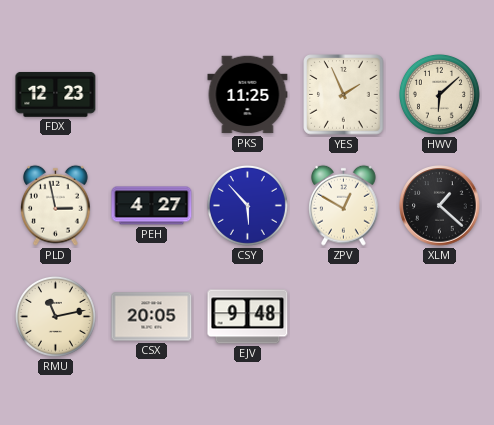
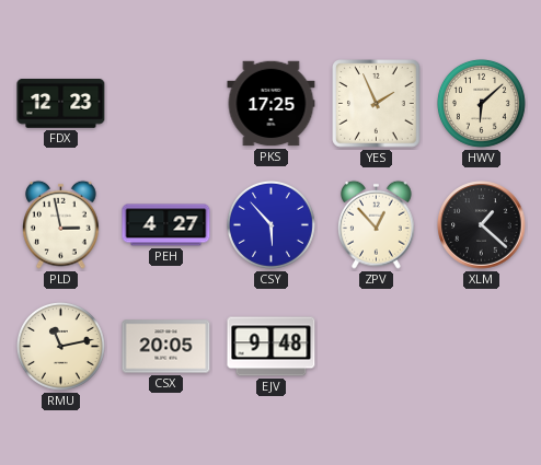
PKS: 11:25 -> 17:25 (272, 104)
ZPV: 12:50 -> 12:53 (377, 224)
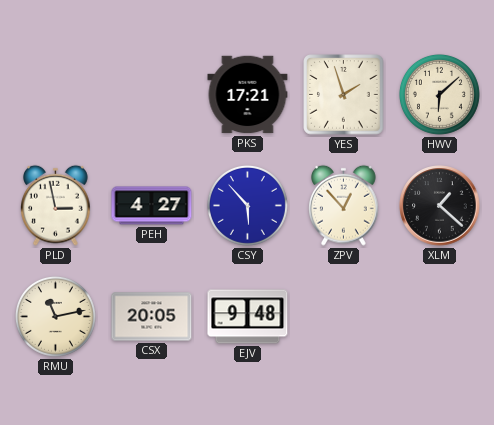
FDX: 12:23 -> none (61, 103)
PKS: 17:25 -> 17:21 (248, 95)
YES: 1:56 -> 1:57 (344, 95)
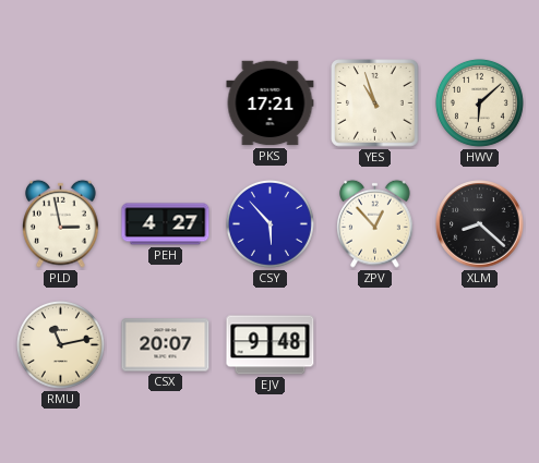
YES: 1:57 -> 10:57 (375, 103)
XLM: 1:22 -> 8:22 (480, 224)
CSX: 20:05 -> 20:07 (166, 345)
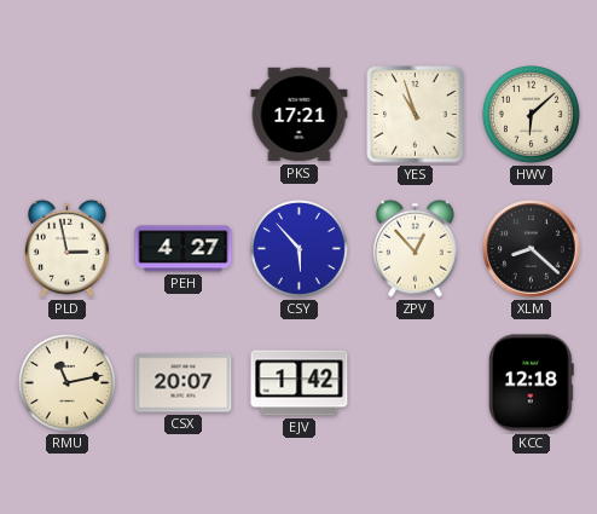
EJV: 9:48 -> 1:42 (300, 383)
KCC: none -> 12:18 (531, 383)
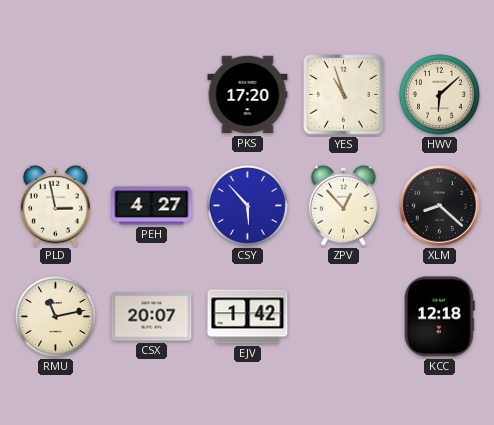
PKS: 17:21 -> 17:20 (248, 95)
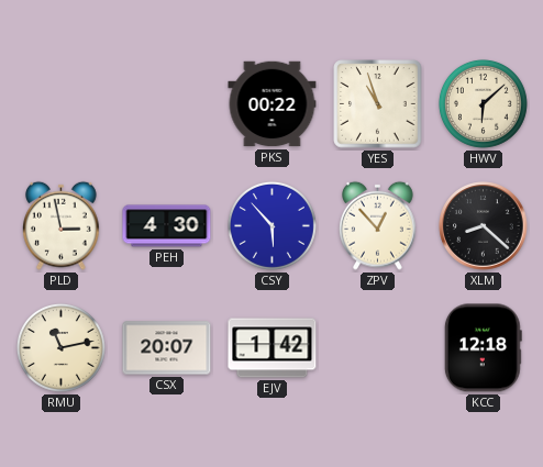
PKS: 17:20 -> 00:22 (273, 104)
PEH: 4:27 -> 4:30 (167, 226)
